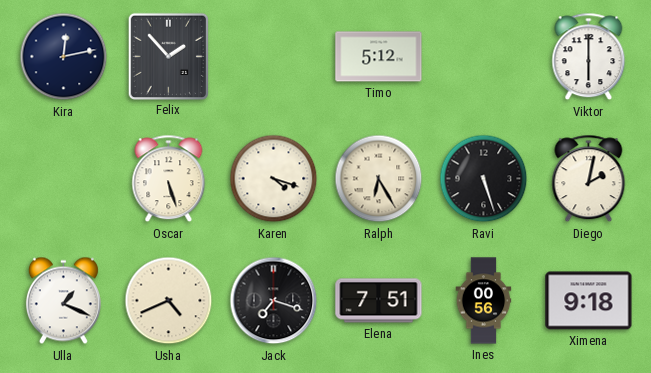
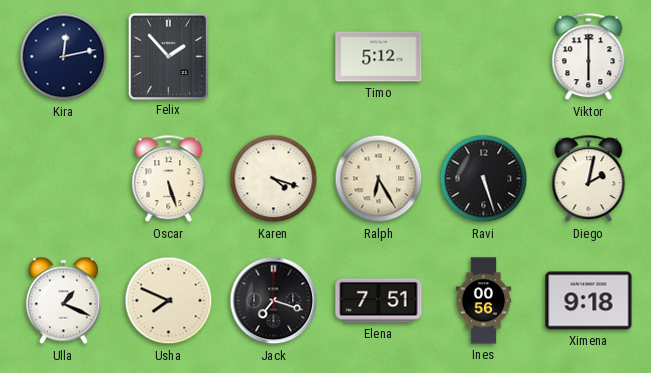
Usha: 4:41 -> 7:49 (169, 301)
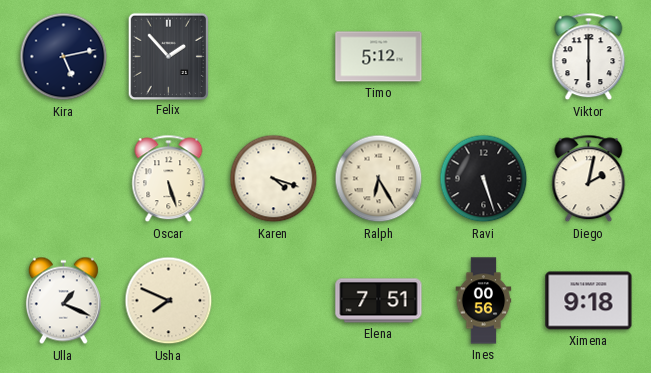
Kira: 12:13 -> 5:13 (64, 57)
Jack: 7:18 -> none (274, 301)
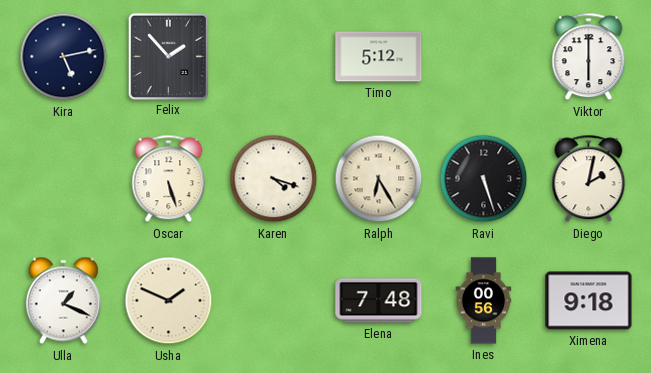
Usha: 7:49 -> 1:49 (169, 301)
Elena: 7:51 -> 7:48 (379, 301)
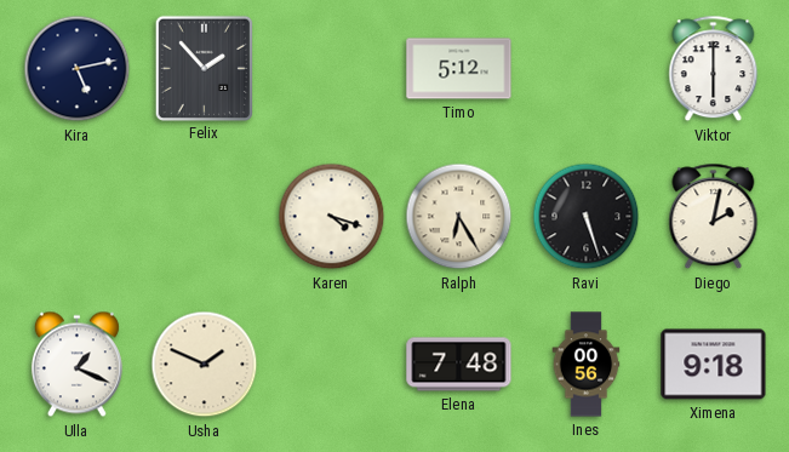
Oscar: 5:27 -> none (169, 179)
